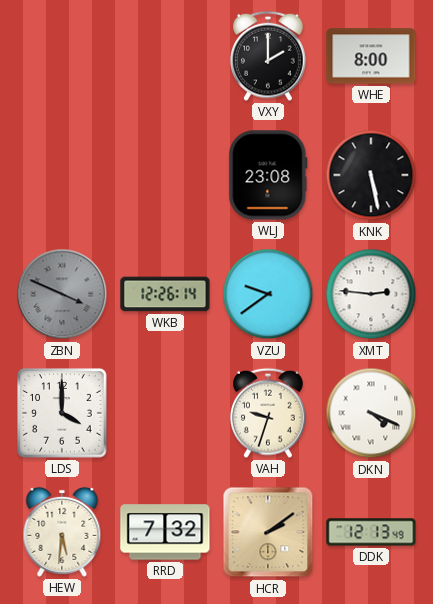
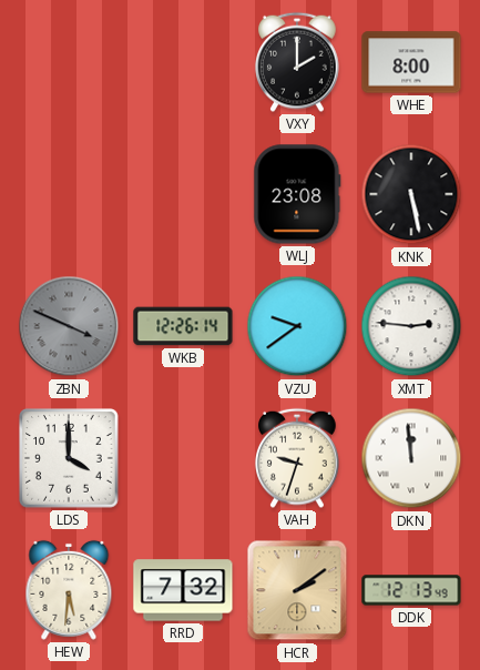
DKN: 4:19 -> 11:59 (411, 458)
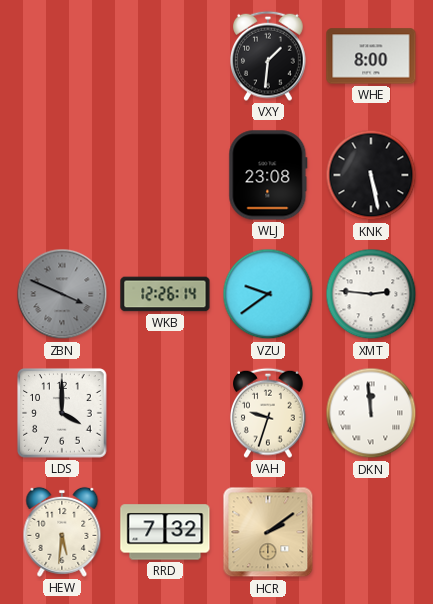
VXY: 2:00 -> 1:31 (269, 56)
DDK: 12:13 -> none (411, 590)
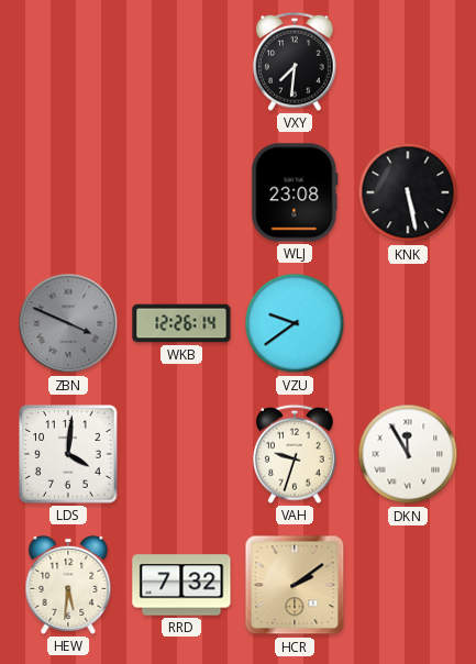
VXY: 1:31 -> 7:31 (296, 62)
WHE: 8:00 -> none (371, 56)
XMT: 2:46 -> none (371, 294)
LDS: 4:00 -> 4:01 (68, 454)
DKN: 11:59 -> 11:55 (408, 454)
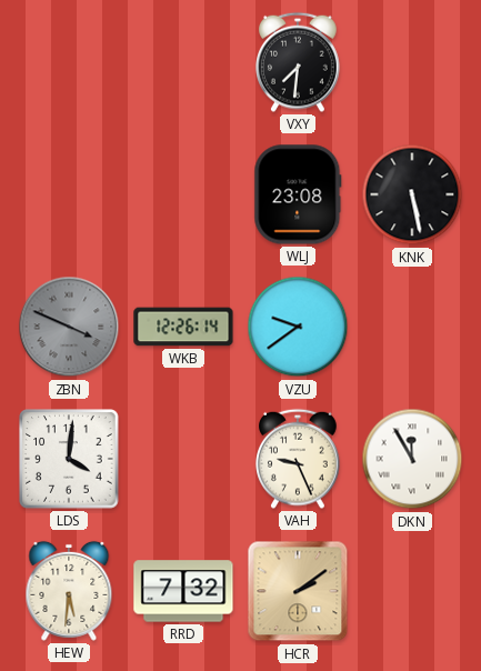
VAH: 9:33 -> 9:26 (299, 459)
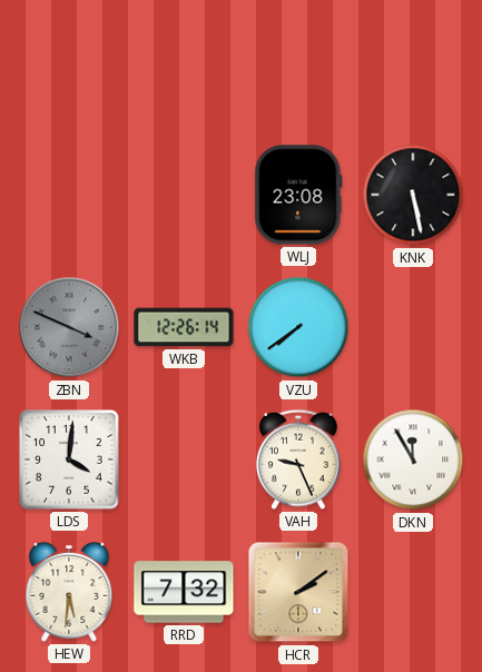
VXY: 7:31 -> none (299, 62)
VZU: 9:39 -> 7:39 (298, 327)
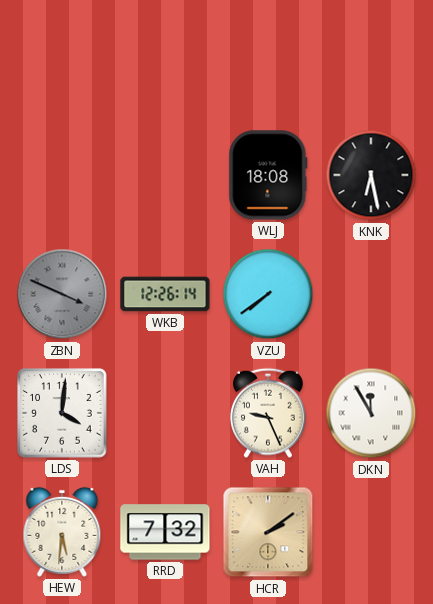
WLJ: 23:08 -> 18:08 (268, 175)
KNK: 5:28 -> 6:28 (371, 175)
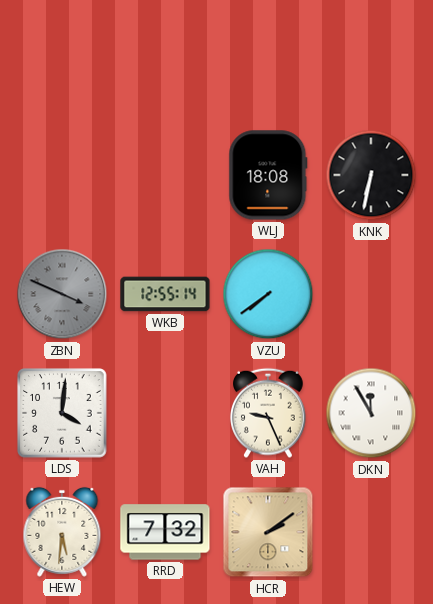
KNK: 6:28 -> 6:32 (371, 175)
WKB: 12:26 -> 12:55 (165, 294)
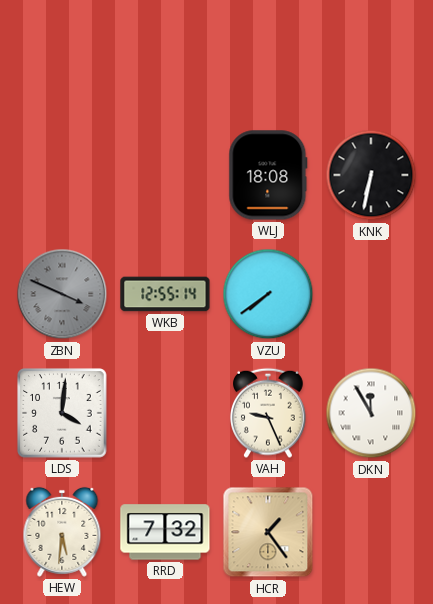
HCR: 2:09 -> 1:24 (268, 532)
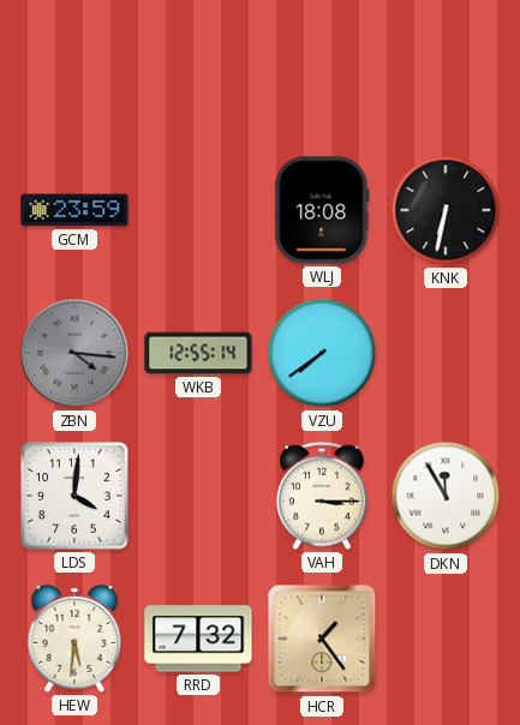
GCM: none -> 23:59 (74, 210)
ZBN: 3:49 -> 4:16 (74, 353)
VAH: 9:26 -> 3:15 (323, 496)
